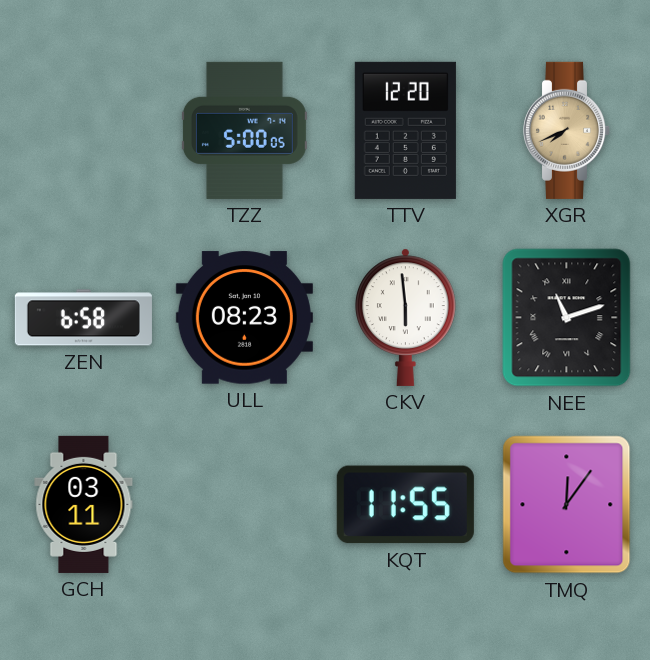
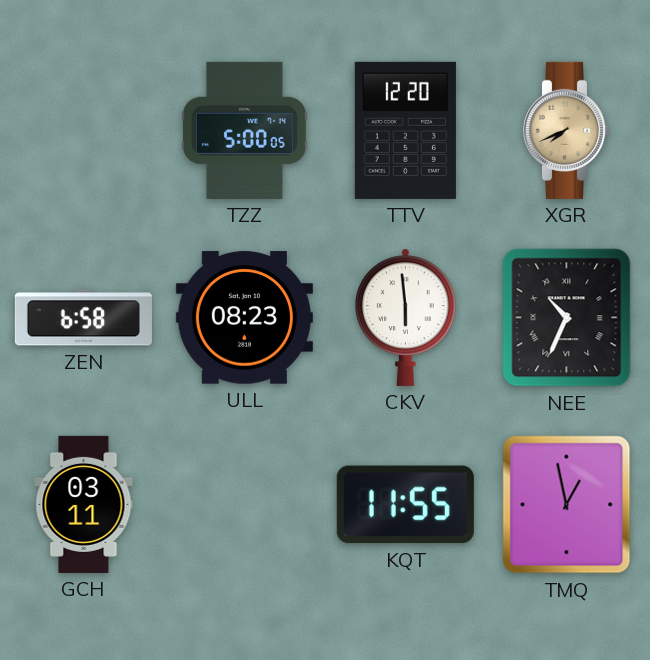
NEE: 11:12 -> 10:34 (567, 318)
TMQ: 12:06 -> 12:58 (567, 505)
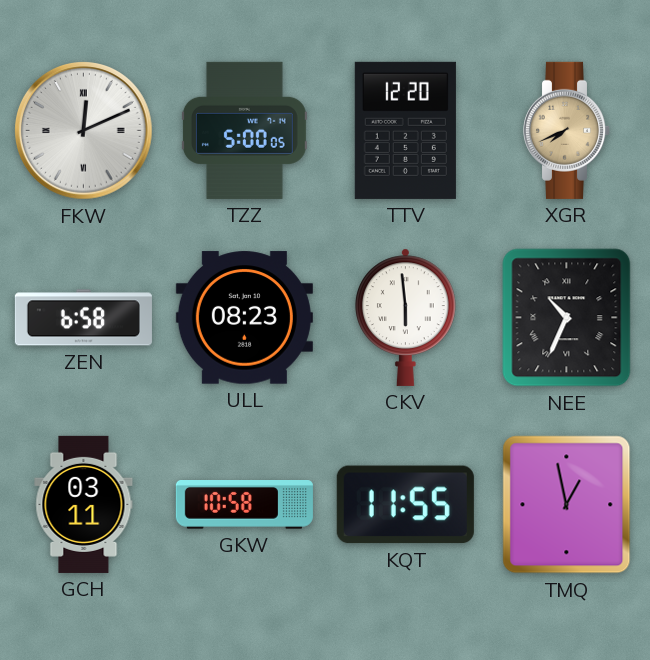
FKW: none -> 12:11 (84, 131)
GKW: none -> 10:58 (244, 505)
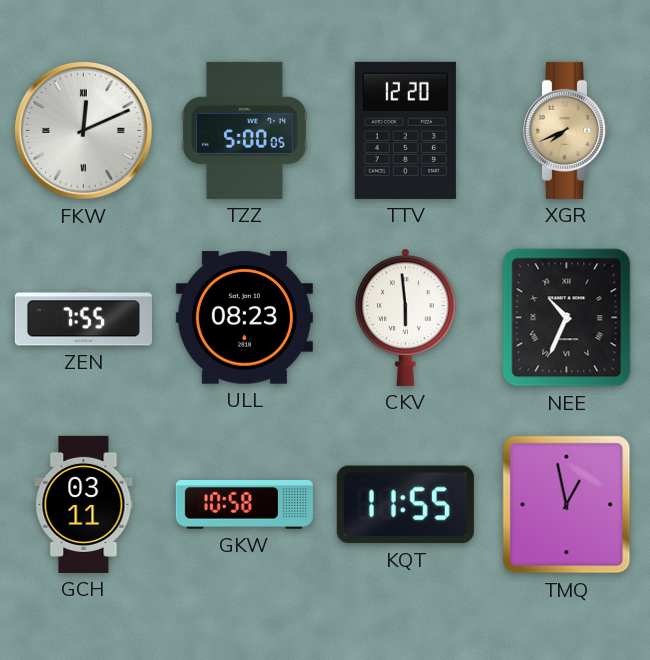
ZEN: 6:58 -> 7:55 (83, 318)
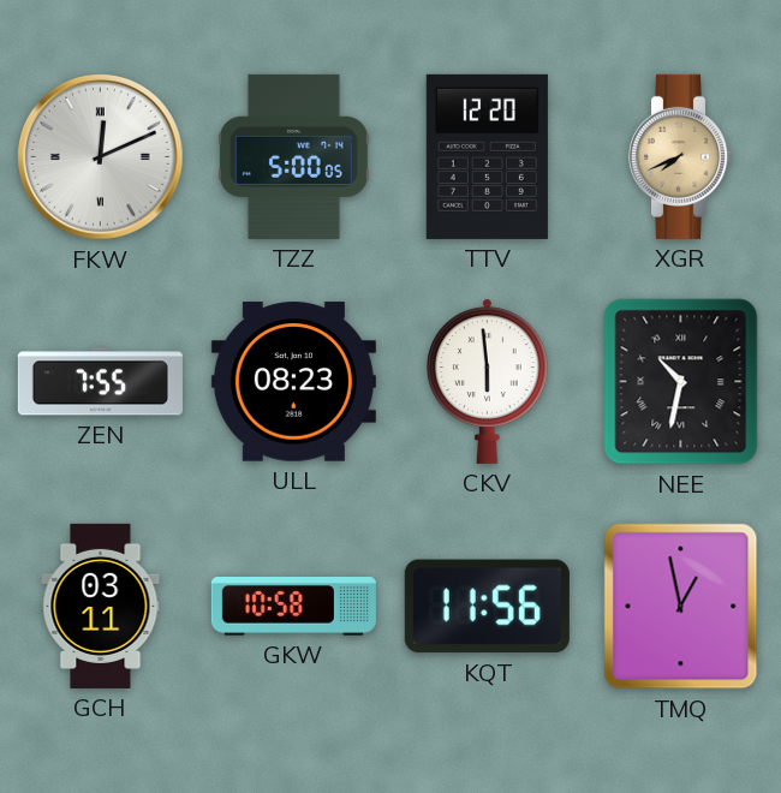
NEE: 10:34 -> 10:32 (681, 382)
KQT: 11:55 -> 11:56 (487, 607)
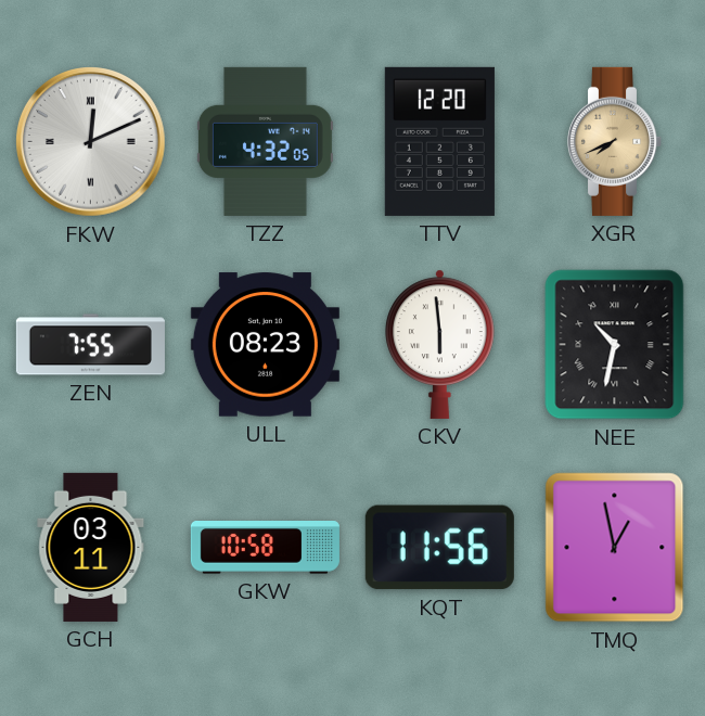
TZZ: 5:00 -> 4:32 (265, 141)
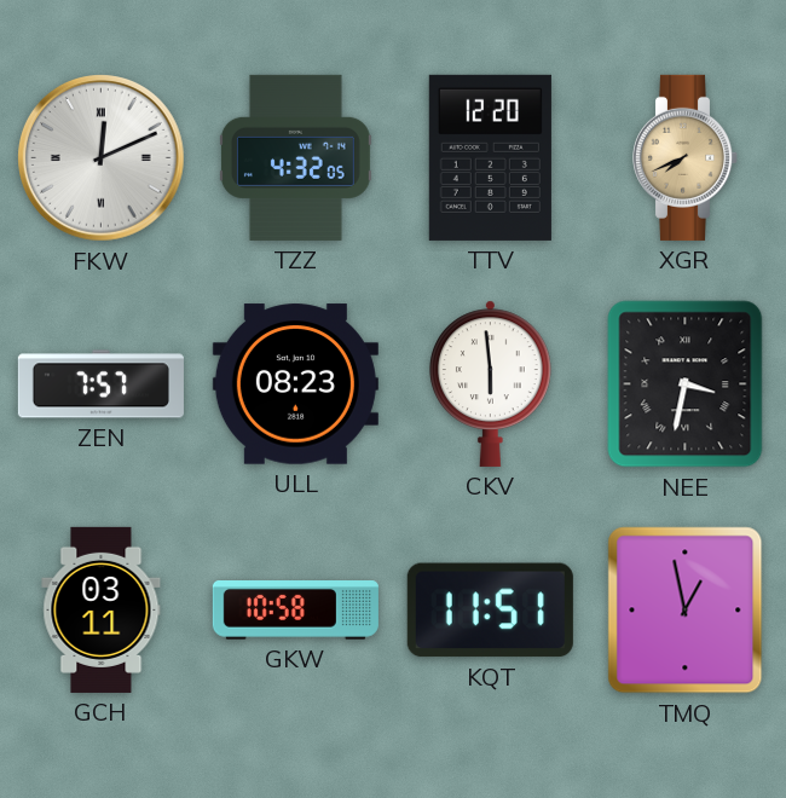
ZEN: 7:55 -> 7:57 (100, 384)
NEE: 10:32 -> 3:32 (686, 384)
KQT: 11:56 -> 11:51 (490, 611)
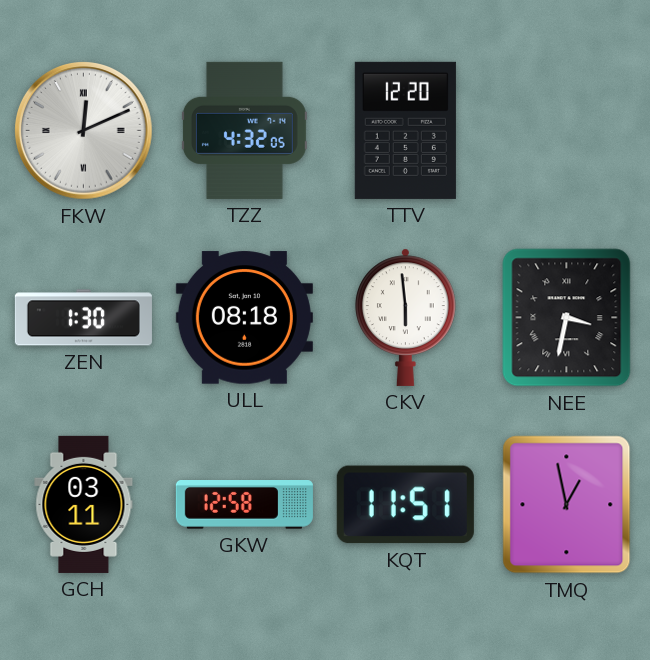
XGR: 7:41 -> none (686, 157)
ZEN: 7:57 -> 1:30 (83, 318)
ULL: 08:23 -> 08:18 (244, 318)
GKW: 10:58 -> 12:58 (244, 505)
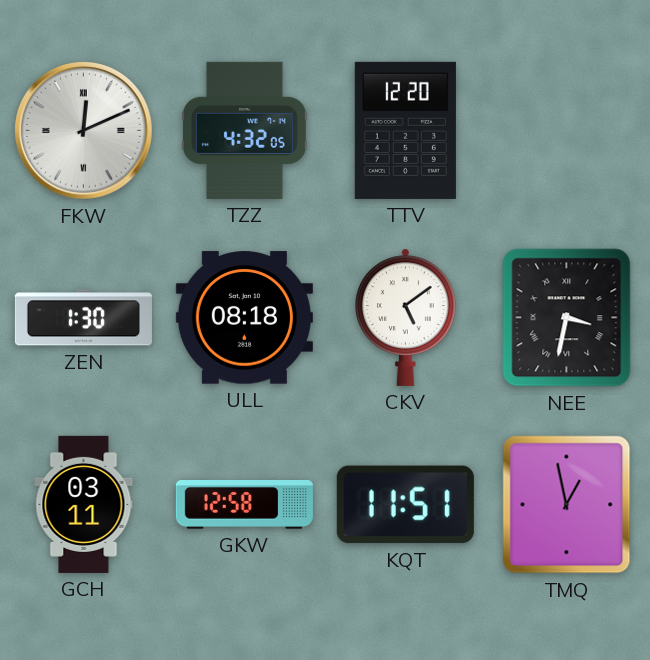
CKV: 5:59 -> 5:09 (405, 317)
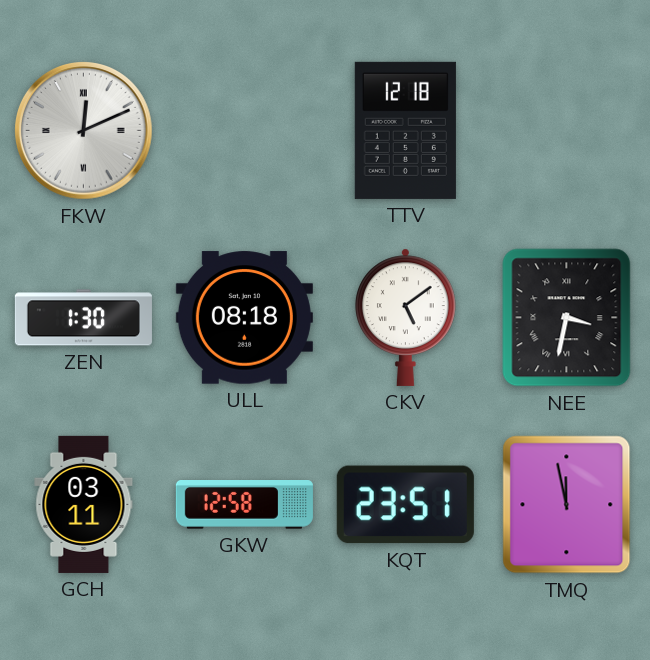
TZZ: 4:32 -> none (244, 130)
TTV: 12:20 -> 12:18 (405, 130)
KQT: 11:51 -> 23:51 (405, 505)
TMQ: 12:58 -> 11:58 (567, 505)
